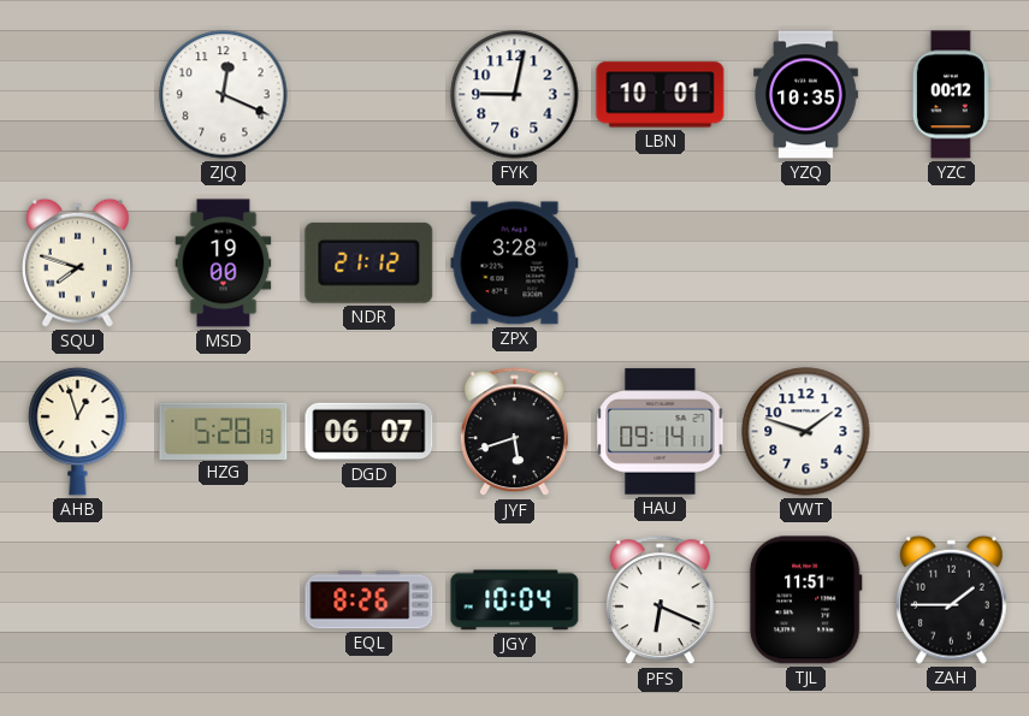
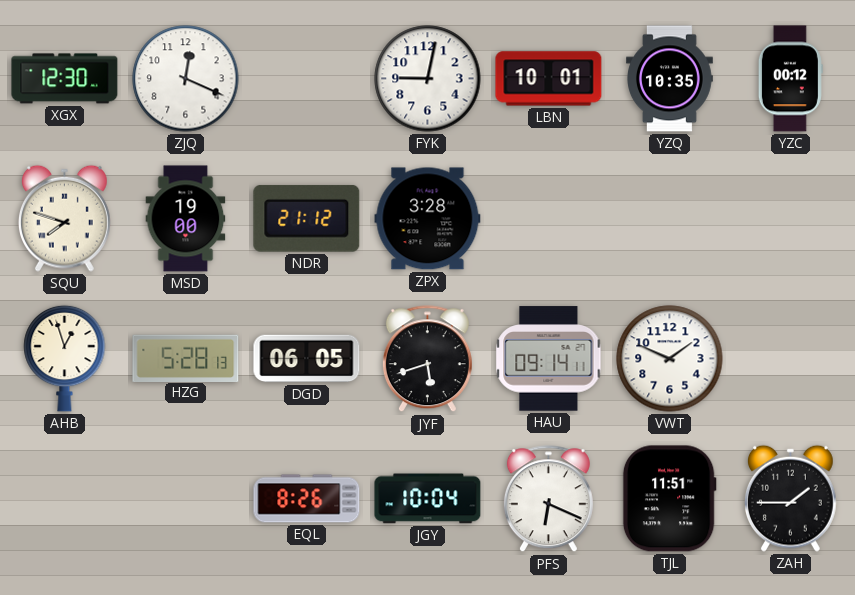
XGX: none -> 12:30 (65, 79)
DGD: 06:07 -> 06:05 (307, 359)
VWT: 1:48 -> 1:49 (670, 359)
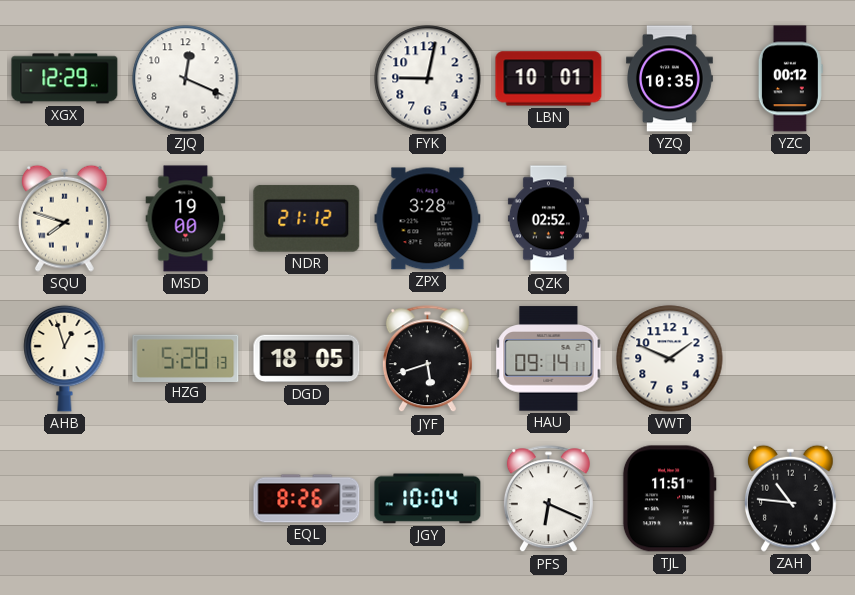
XGX: 12:30 -> 12:29 (65, 79)
QZK: none -> 02:52 (548, 219)
DGD: 06:05 -> 18:05 (307, 359)
ZAH: 1:45 -> 10:46 (790, 498)
